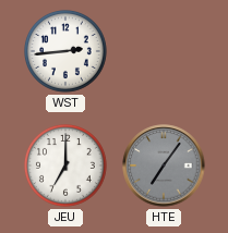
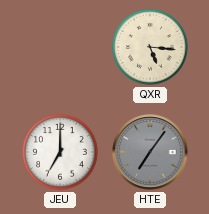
WST: 2:44 -> none (65, 51)
QXR: none -> 5:16 (150, 47)
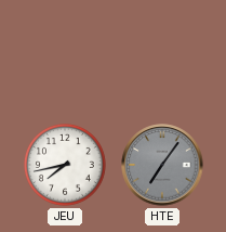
QXR: 5:16 -> none (150, 47)
JEU: 7:00 -> 7:43 (65, 165)
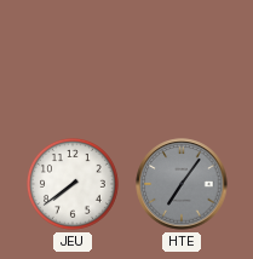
JEU: 7:43 -> 7:39 (73, 184)
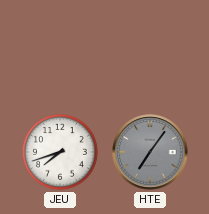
JEU: 7:39 -> 7:42 (60, 152)
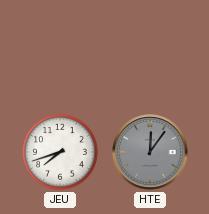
HTE: 7:06 -> 12:06 (150, 152)
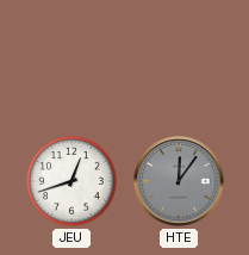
JEU: 7:42 -> 12:42 (71, 181)
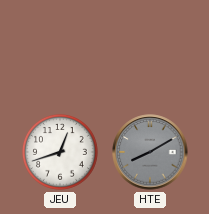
HTE: 12:06 -> 8:10 (150, 152)
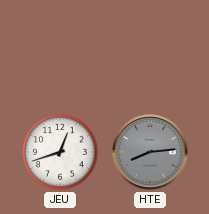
HTE: 8:10 -> 8:14 (150, 152)
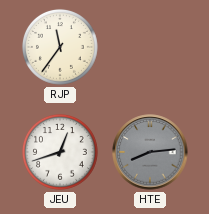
RJP: none -> 11:36 (60, 47)
